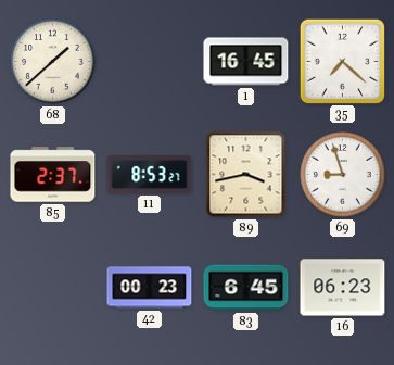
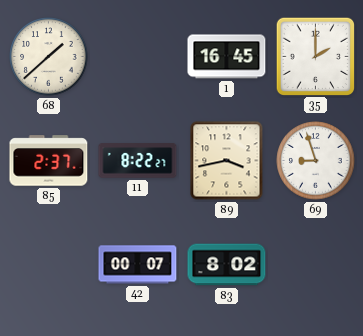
35: 7:22 -> 2:00 (315, 56)
11: 8:53 -> 8:22 (138, 161)
42: 00:23 -> 00:07 (138, 265)
83: 6:45 -> 8:02 (227, 265)
16: 06:23 -> none (343, 288)
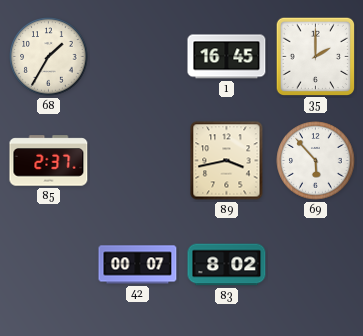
68: 1:38 -> 1:35 (49, 57)
11: 8:22 -> none (138, 161)
69: 8:57 -> 5:53 (316, 161)
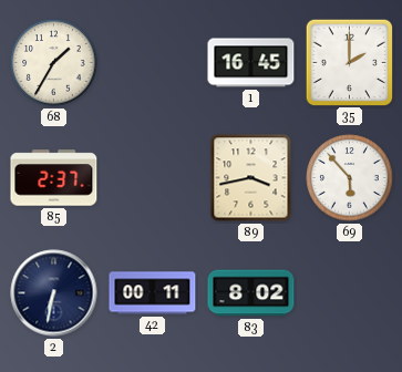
2: none -> 6:32 (54, 293)
42: 00:07 -> 00:11 (153, 293)
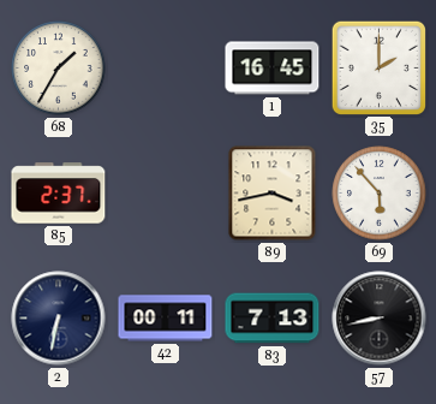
83: 8:02 -> 7:13 (273, 319)
57: none -> 8:43 (380, 319)
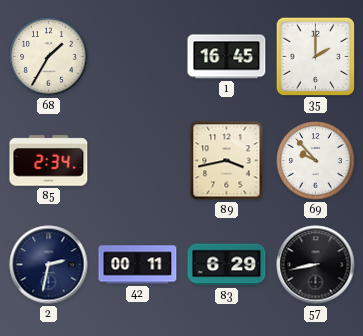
85: 2:37 -> 2:34 (49, 161)
69: 5:53 -> 9:53 (316, 161)
2: 6:32 -> 2:32 (49, 265)
83: 7:13 -> 6:29 (227, 265)
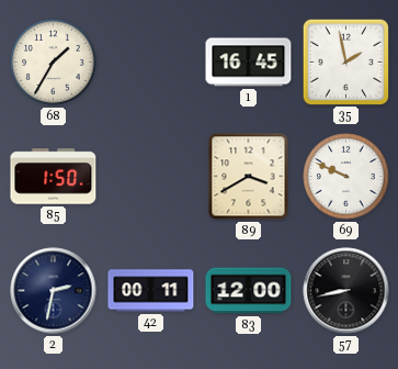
35: 2:00 -> 1:58 (345, 62)
85: 2:34 -> 1:50 (54, 177)
89: 3:43 -> 3:40 (249, 177)
69: 9:53 -> 9:49 (346, 177)
83: 6:29 -> 12:00 (249, 291)
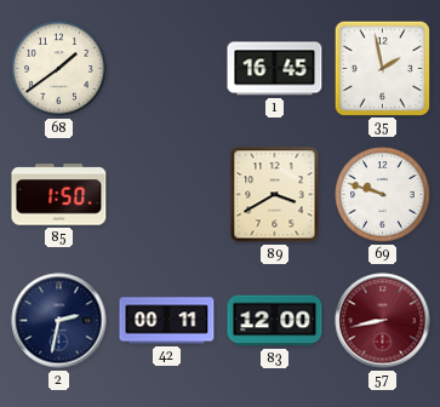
68: 1:35 -> 1:39 (59, 69)
69: 9:49 -> 9:48 (383, 195)
57 dial: black -> burgundy (383, 321)
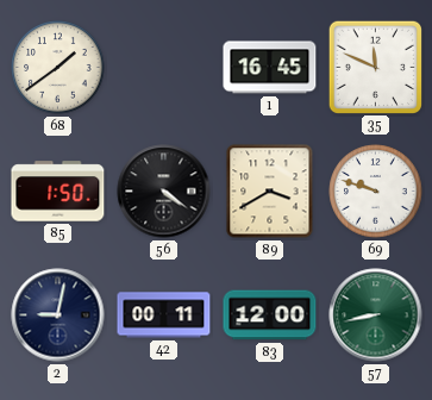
35: 1:58 -> 11:49 (375, 67)
56: none -> 4:21 (164, 192)
2: 2:32 -> 9:02 (58, 315)
57 dial: burgundy -> green (376, 315)
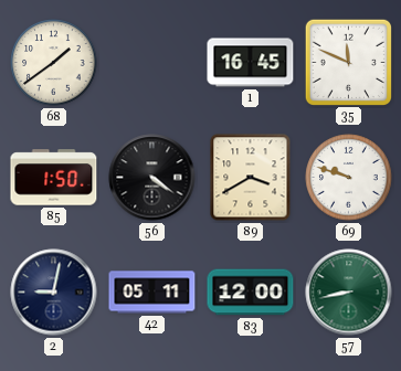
42: 00:11 -> 05:11 (152, 293)
